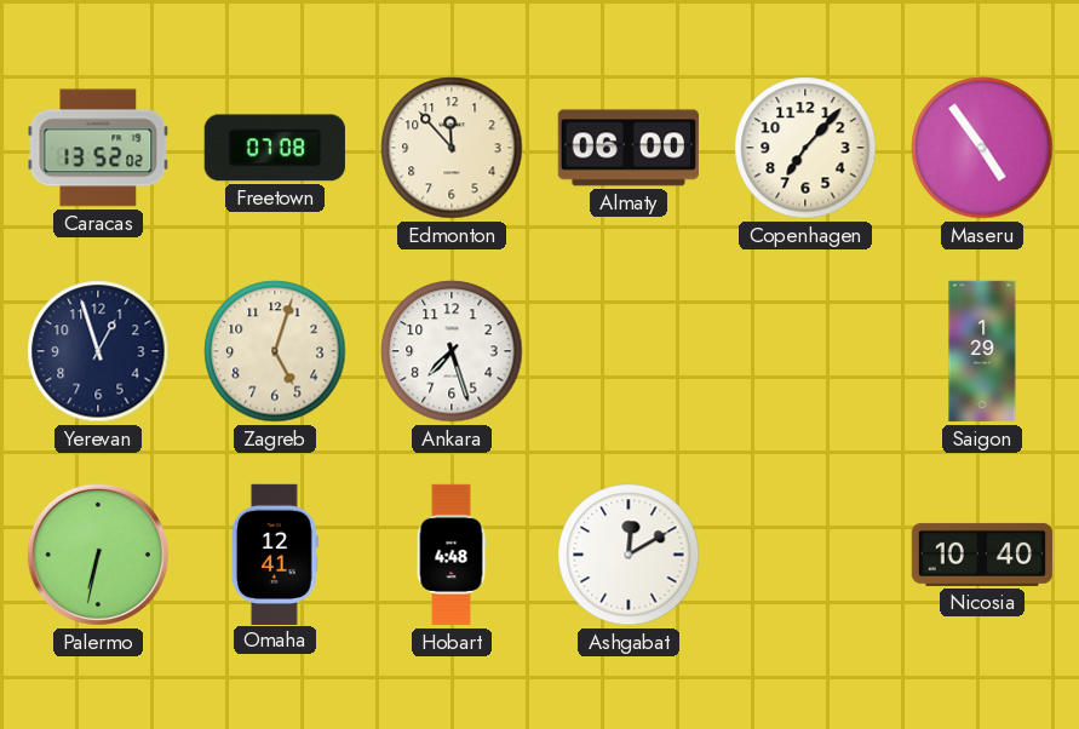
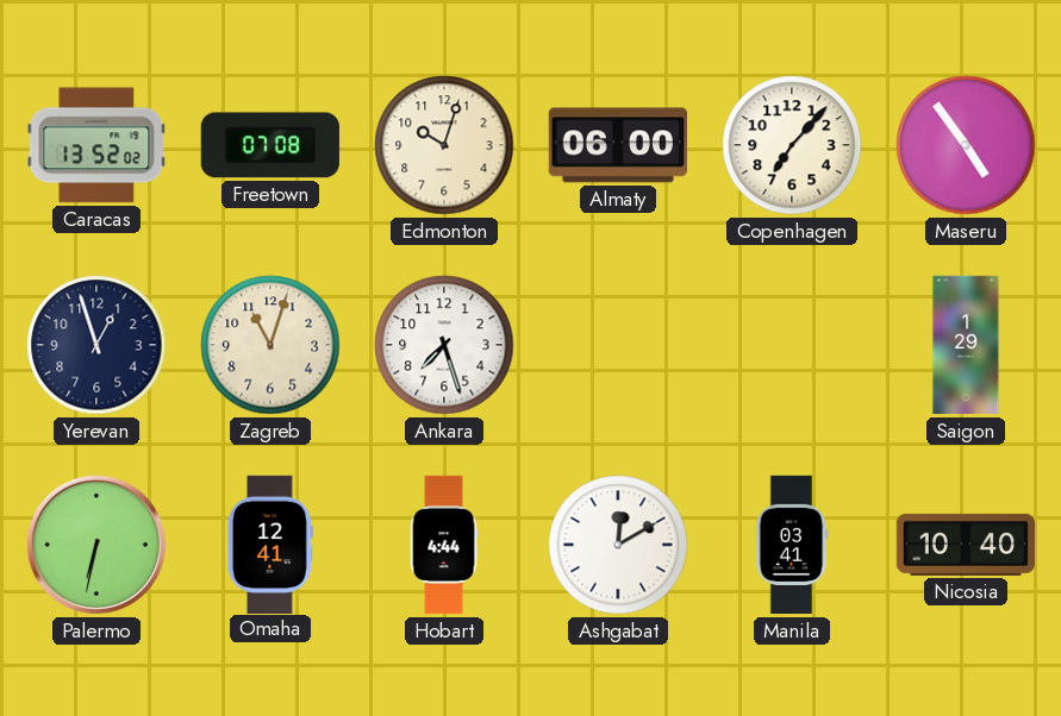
Edmonton: 11:53 -> 10:03 (444, 145)
Zagreb: 5:03 -> 11:03 (270, 345)
Hobart: 4:48 -> 4:44 (444, 545)
Manila: none -> 03:41 (792, 545)
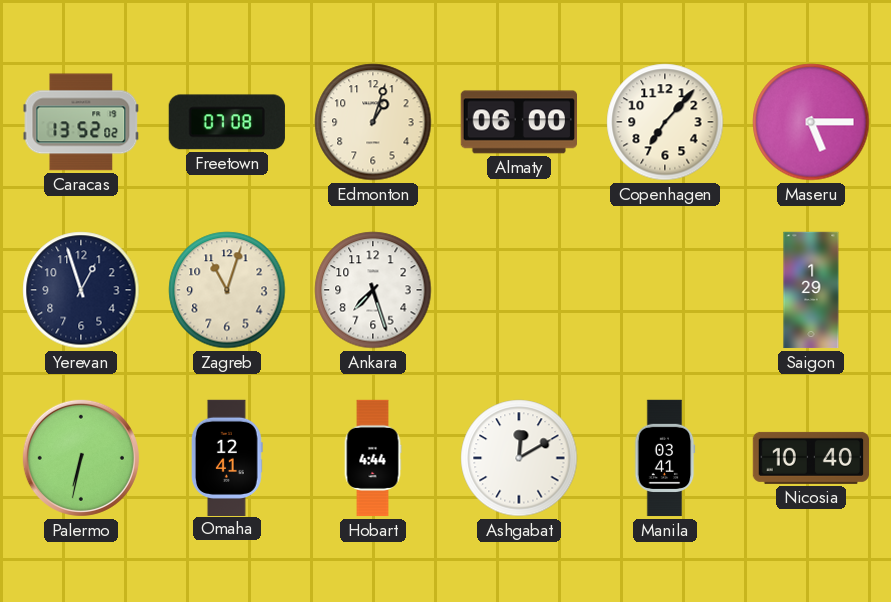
Edmonton: 10:03 -> 1:03 (373, 122)
Maseru: 4:54 -> 5:15 (811, 122)
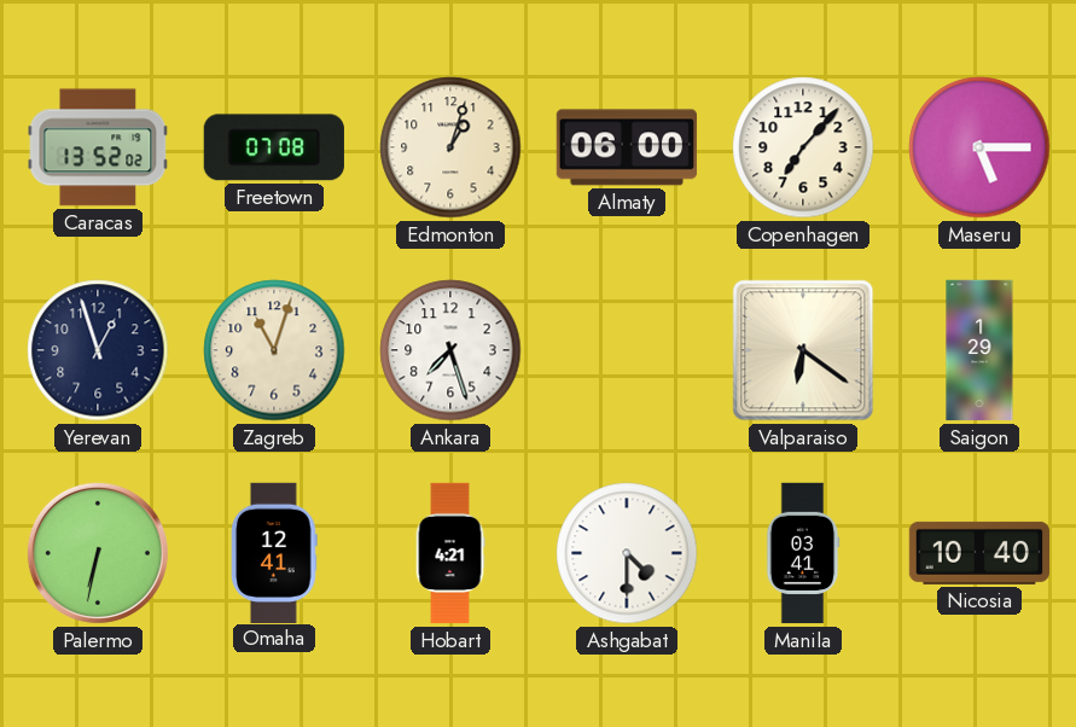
Valparaiso: none -> 6:21 (803, 350)
Hobart: 4:44 -> 4:21 (450, 553)
Ashgabat: 12:10 -> 4:30 (627, 553)
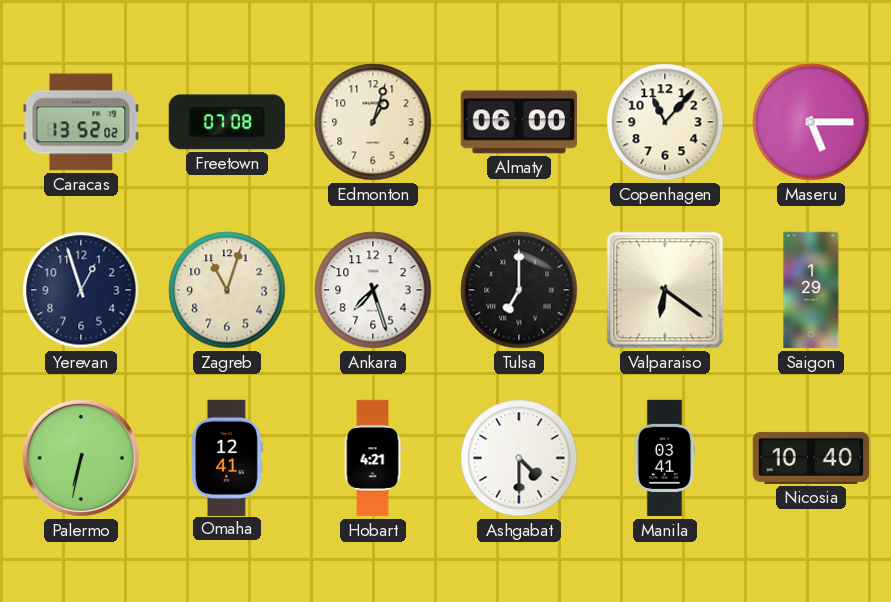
Copenhagen: 7:07 -> 11:07 (665, 122)
Tulsa: none -> 7:00 (519, 290)
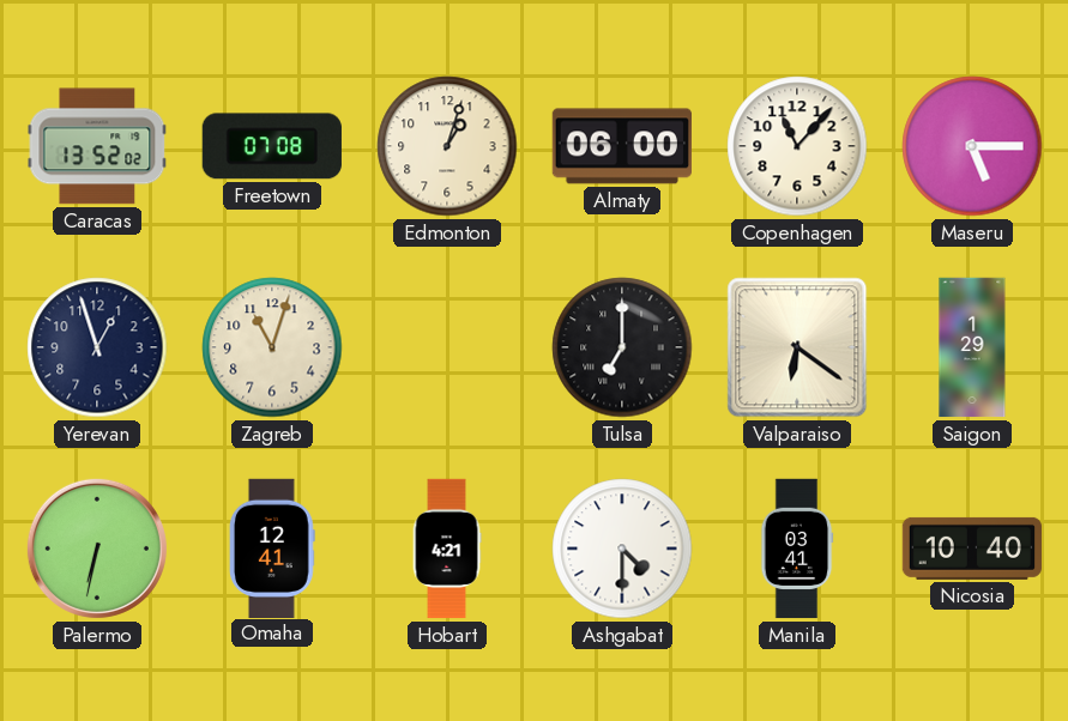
Ankara: 7:27 -> none (373, 290)
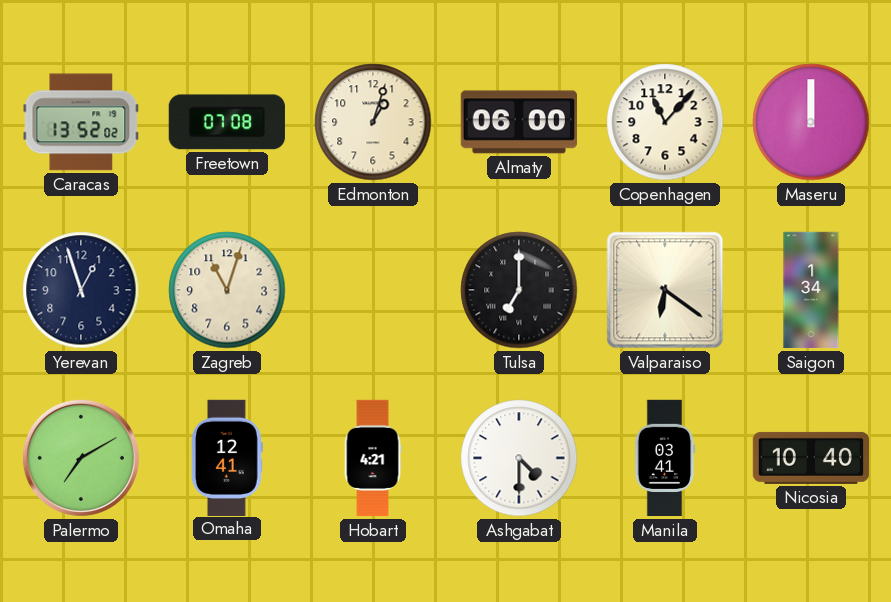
Maseru: 5:15 -> 12:00 (811, 122)
Saigon: 1:29 -> 1:34 (811, 290)
Palermo: 6:32 -> 7:10 (81, 458)
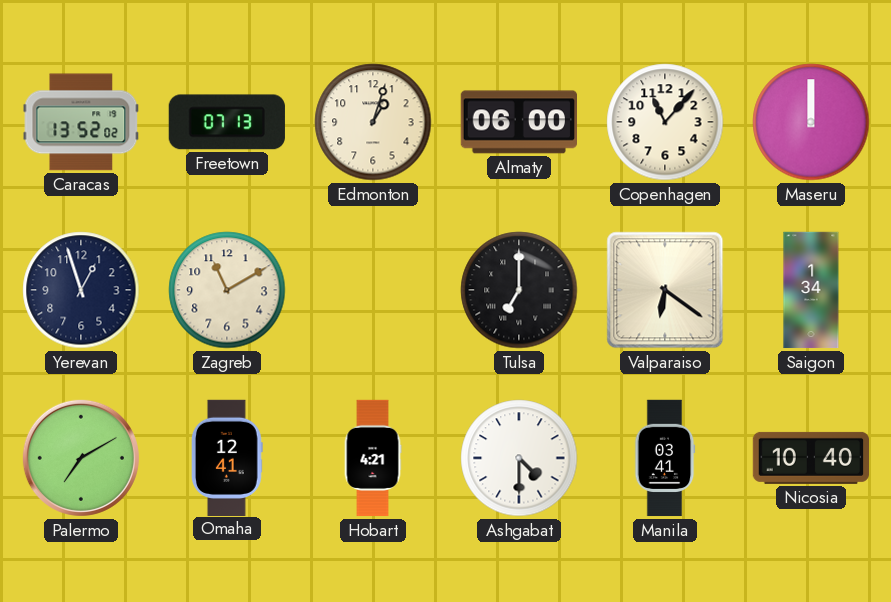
Freetown: 07:08 -> 07:13 (227, 122)
Zagreb: 11:03 -> 11:10 (227, 290)
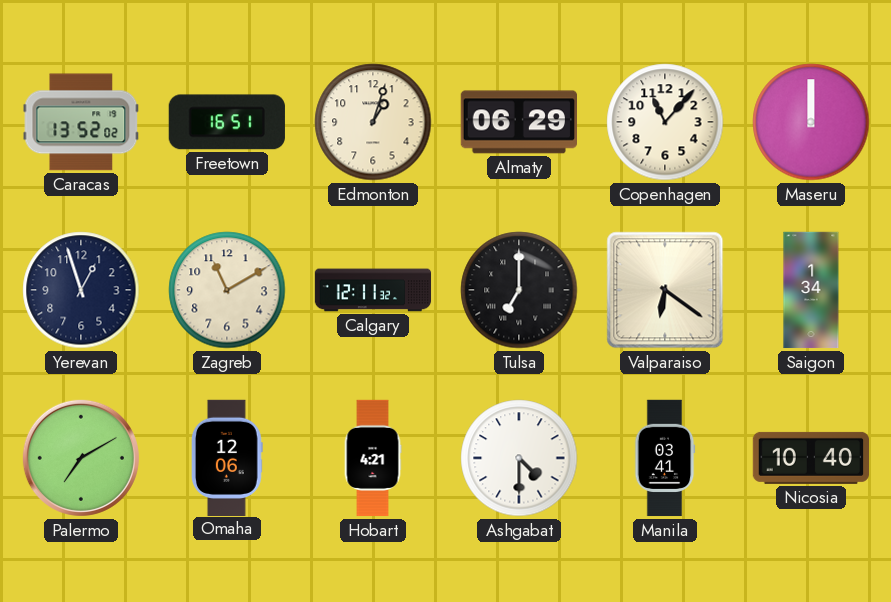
Freetown: 07:13 -> 16:51 (227, 122)
Almaty: 06:00 -> 06:29 (518, 122)
Calgary: none -> 12:11 (373, 290)
Omaha: 12:41 -> 12:06 (227, 457)
